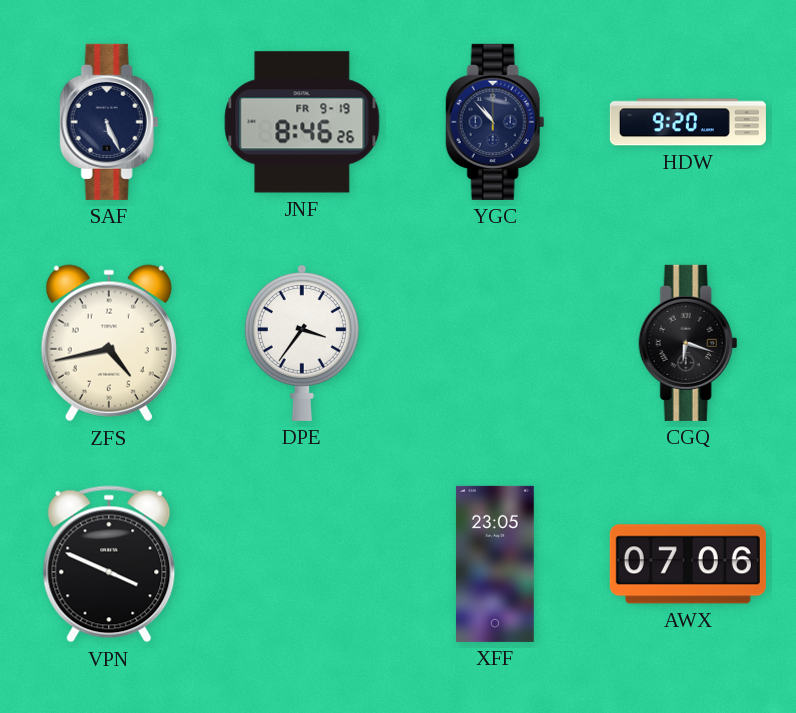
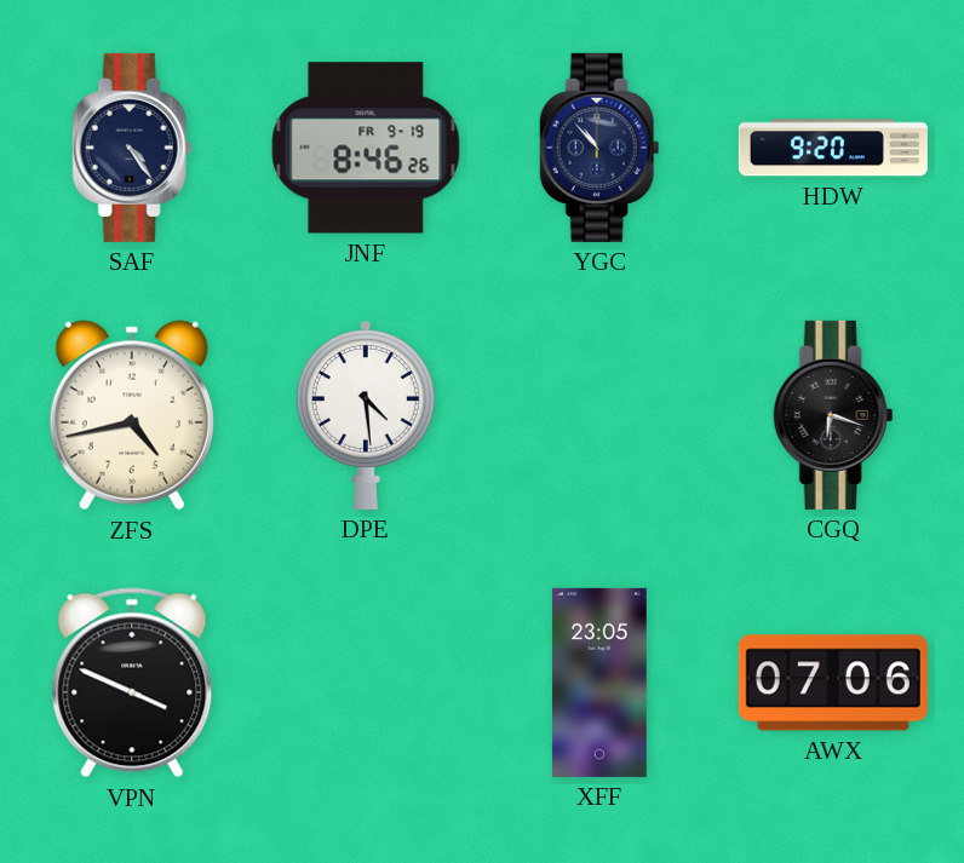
SAF: 5:26 -> 4:24 (132, 148)
DPE: 3:36 -> 4:29 (366, 414)
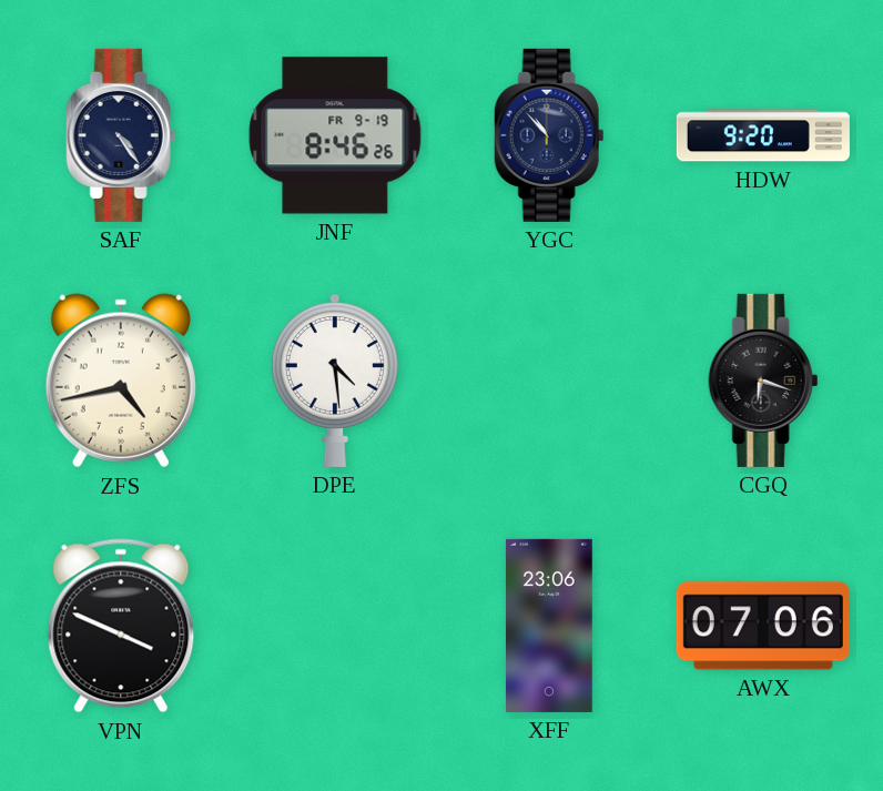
XFF: 23:05 -> 23:06 (549, 626)
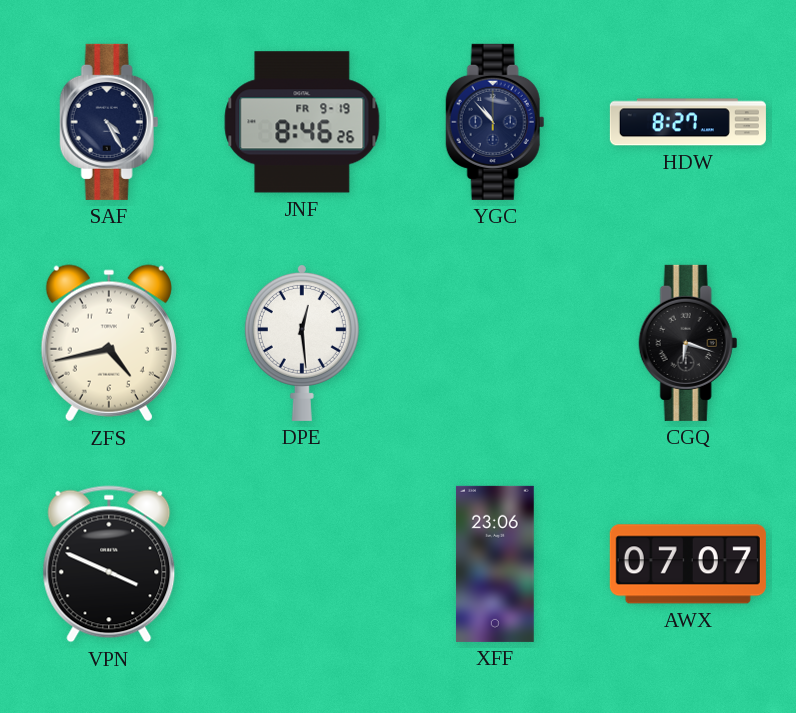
SAF: 4:24 -> 4:25 (109, 122)
HDW: 9:20 -> 8:27 (688, 122)
DPE: 4:29 -> 12:29 (302, 342)
AWX: 07:06 -> 07:07 (688, 564)
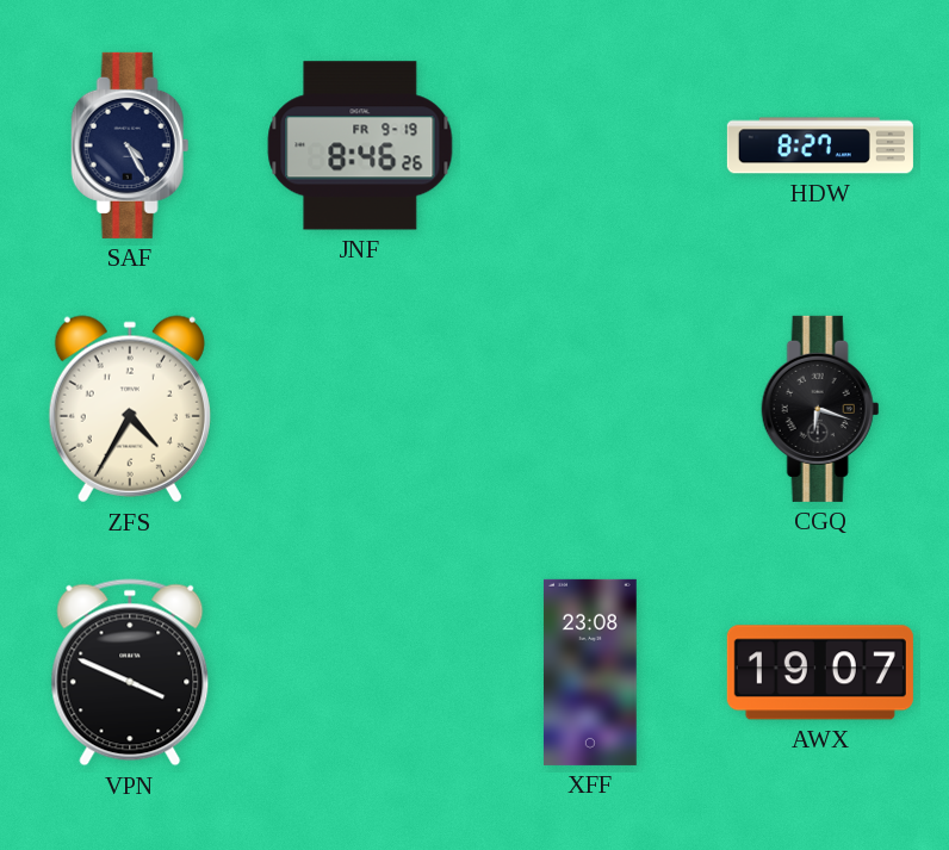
YGC: 10:53 -> none (495, 122)
ZFS: 4:43 -> 4:35 (130, 409)
DPE: 12:29 -> none (302, 342)
XFF: 23:06 -> 23:08 (590, 672)
AWX: 07:07 -> 19:07 (820, 672)
